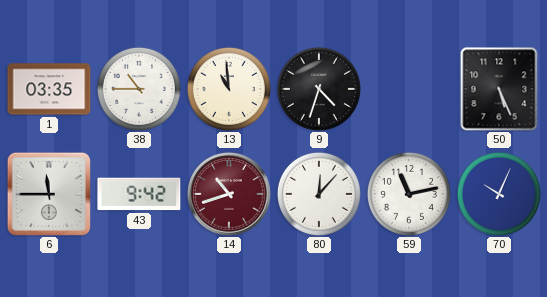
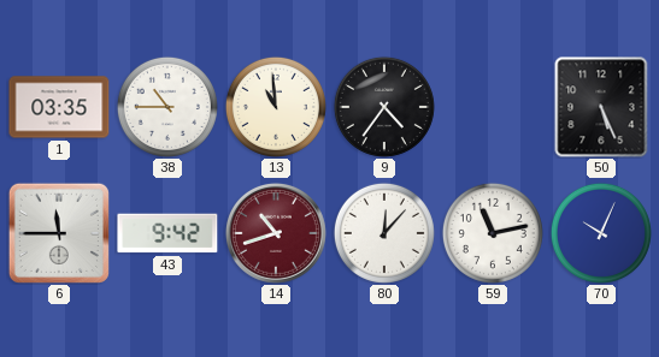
9: 4:33 -> 4:36 (384, 107)
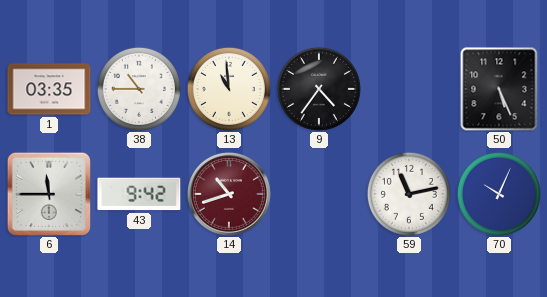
80: 12:07 -> none (384, 233)
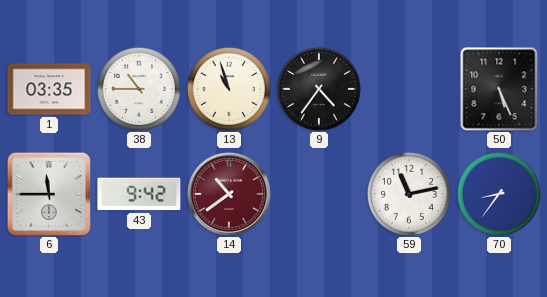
13: 10:59 -> 10:57 (229, 89)
14: 10:42 -> 10:39 (229, 194)
70: 10:04 -> 8:36 (499, 194)
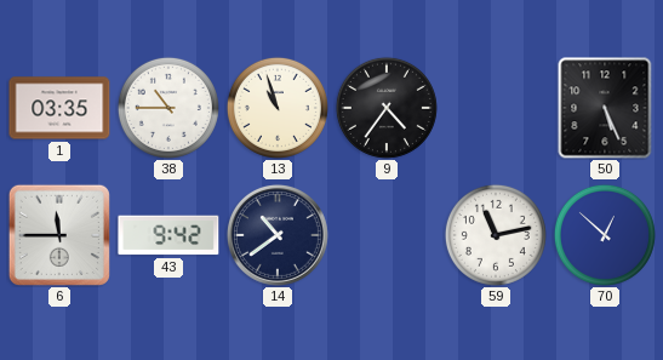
14 dial: burgundy -> navy (278, 235)
70: 8:36 -> 12:52 (605, 235)
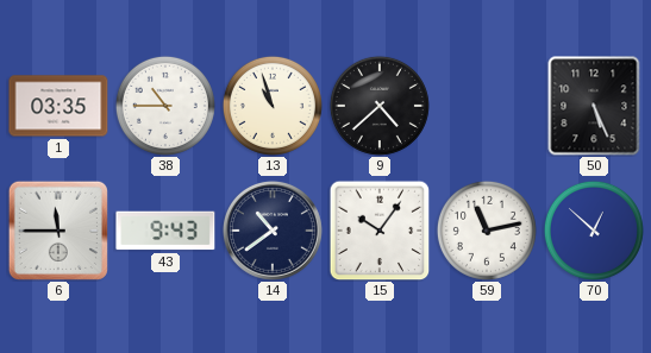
9: 4:36 -> 4:38 (380, 106)
43: 9:42 -> 9:43 (165, 231)
15: none -> 10:06 (380, 231)
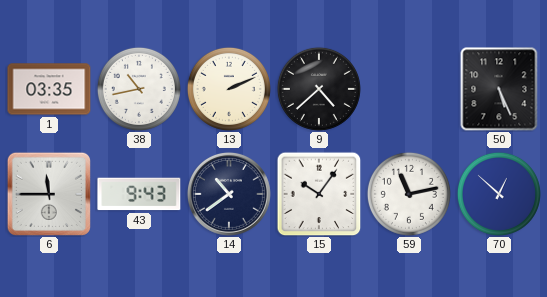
38: 10:45 -> 10:43 (139, 89)
13: 10:57 -> 2:11 (229, 89)
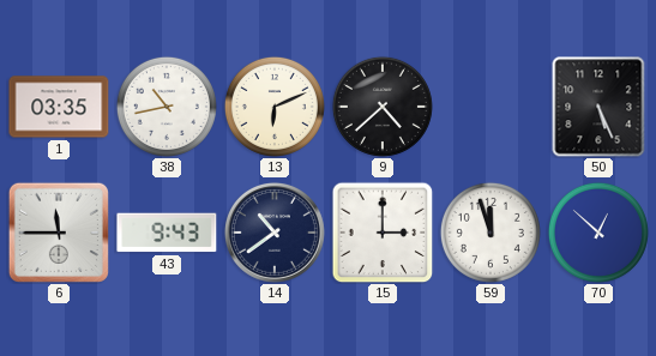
13: 2:11 -> 6:11 (275, 107)
15: 10:06 -> 3:00 (383, 233)
59: 11:13 -> 11:57 (491, 233)
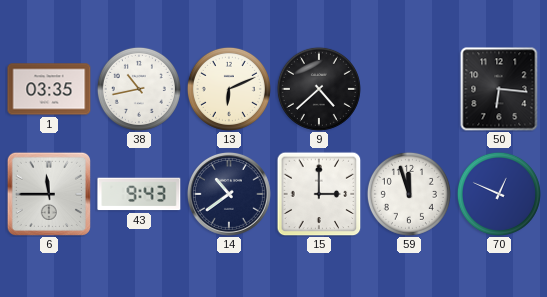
50: 5:26 -> 6:16 (499, 89)
70: 12:52 -> 12:49 (499, 194)
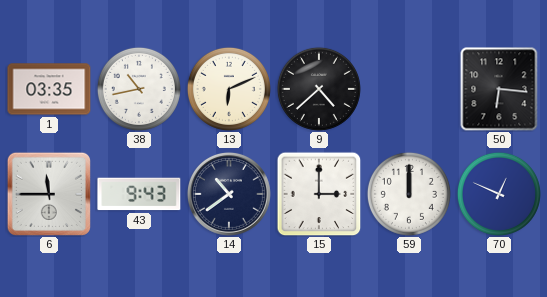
59: 11:57 -> 12:00 (409, 194)
